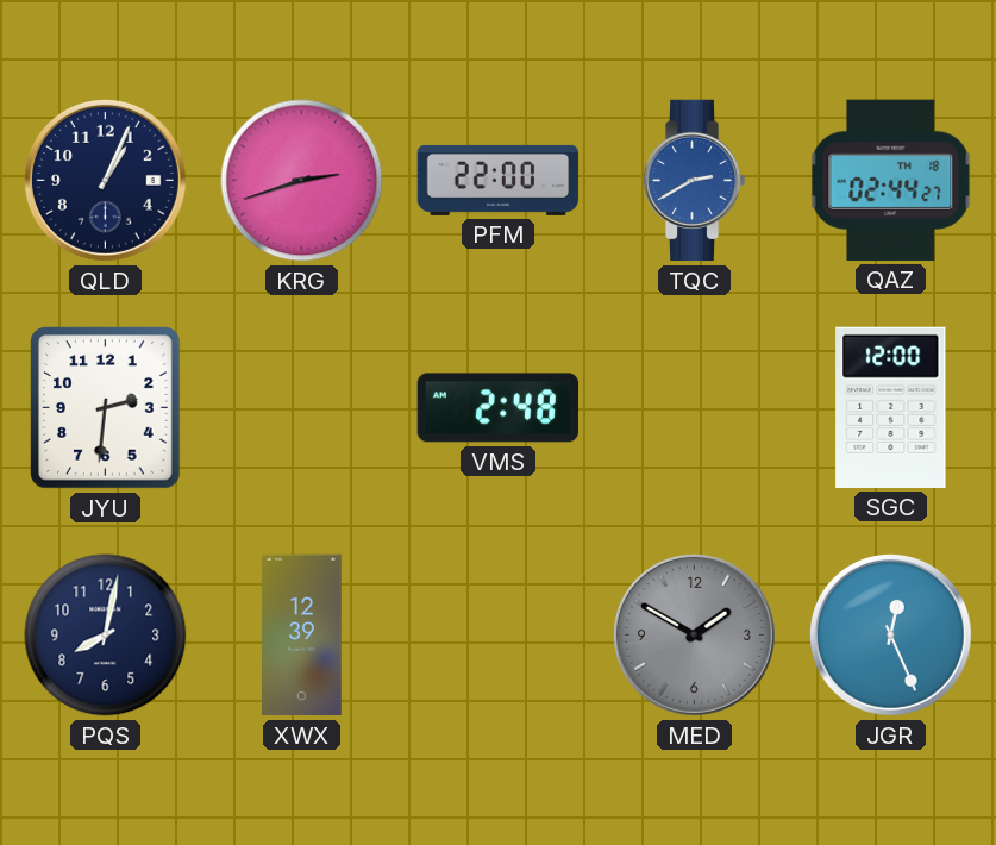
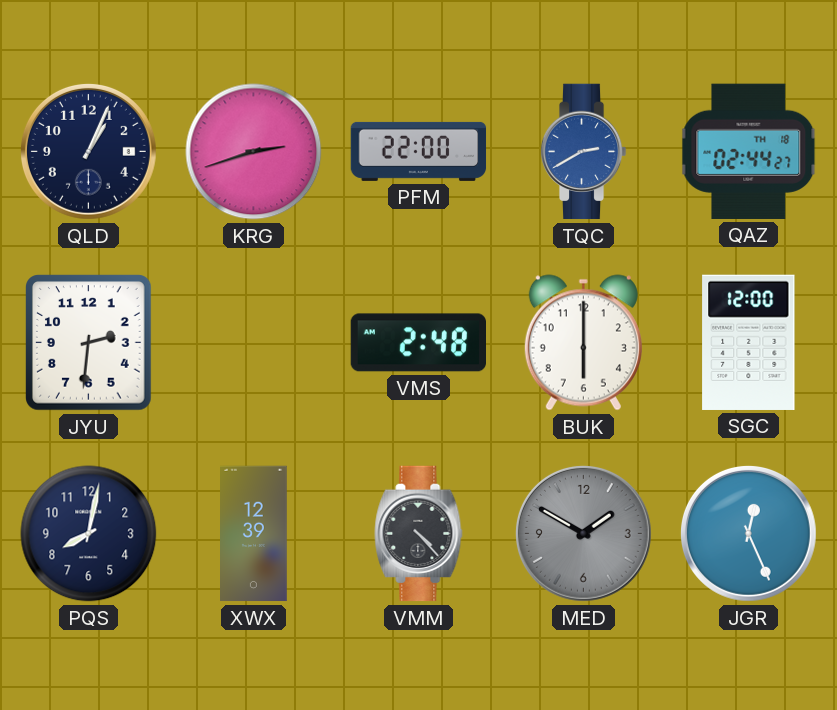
BUK: none -> 6:00 (583, 343)
VMM: none -> 4:23 (419, 534)
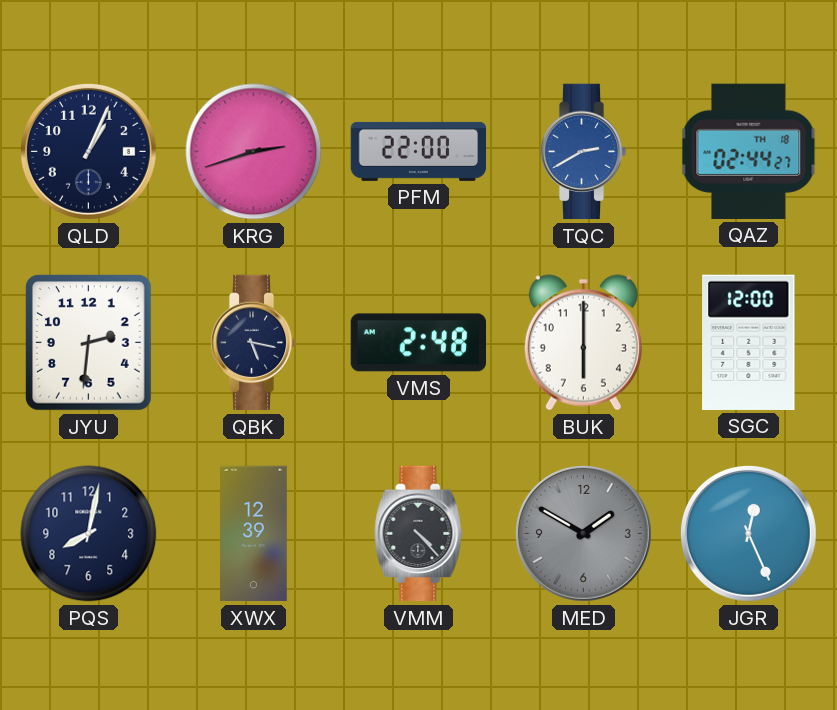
QBK: none -> 5:17 (253, 343)
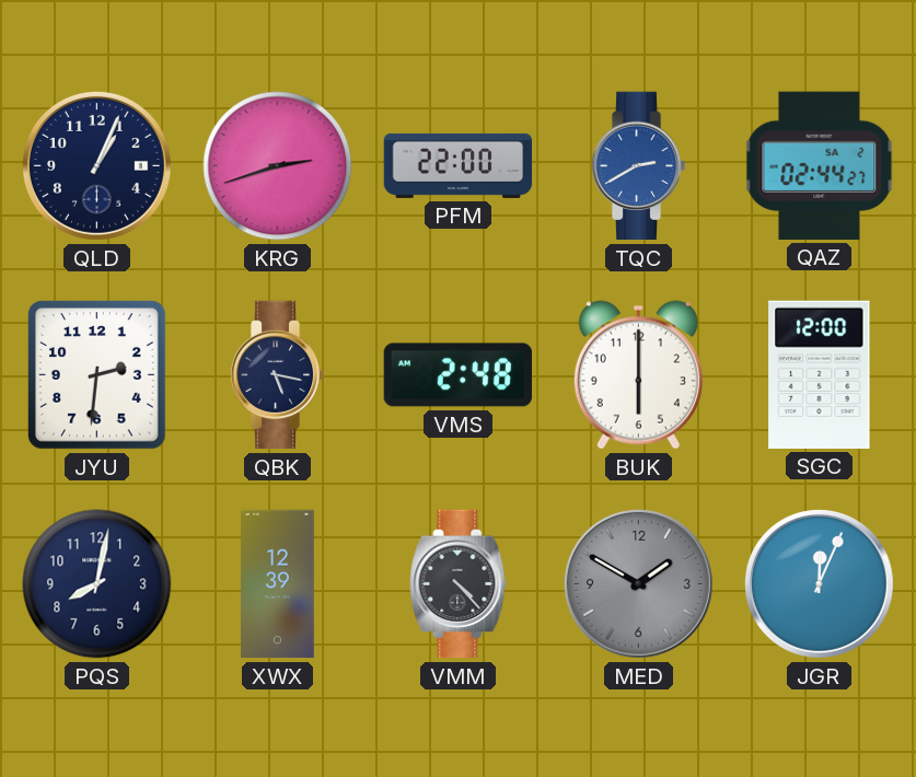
QAZ date: TH 18 -> SA 2 (820, 165)
JGR: 12:26 -> 12:04 (819, 583)
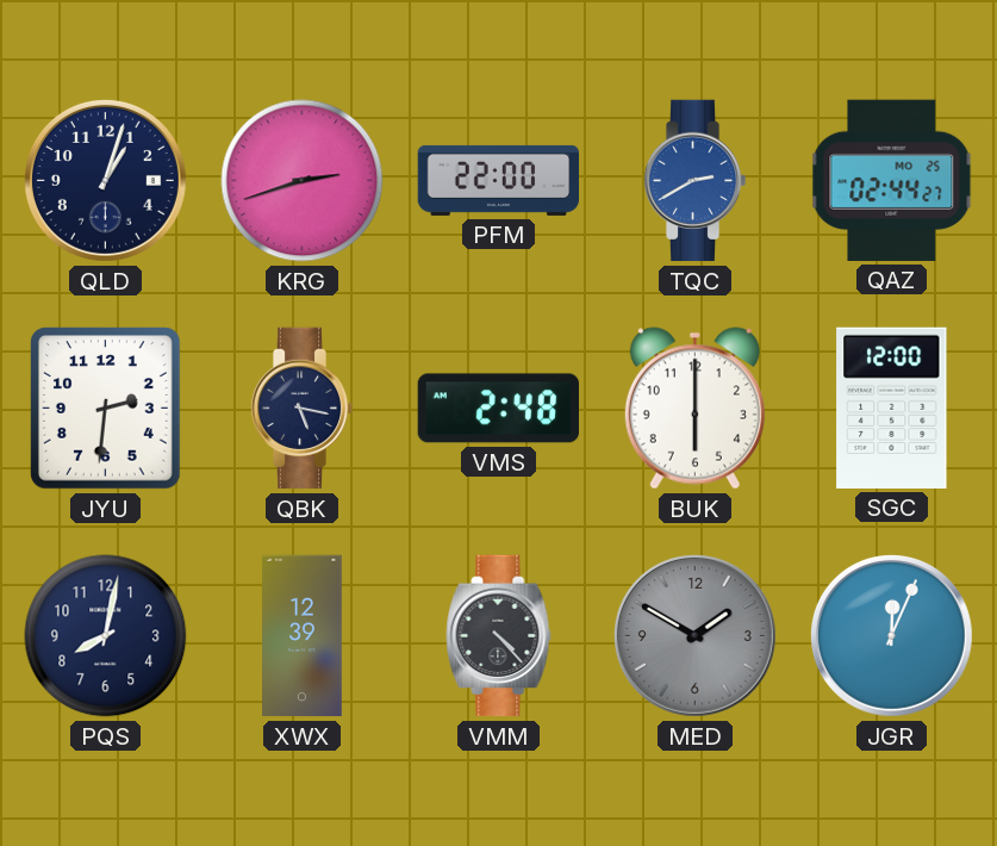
QLD: 1:04 -> 1:03 (105, 180)
QAZ date: SA 2 -> MO 25 (892, 180)
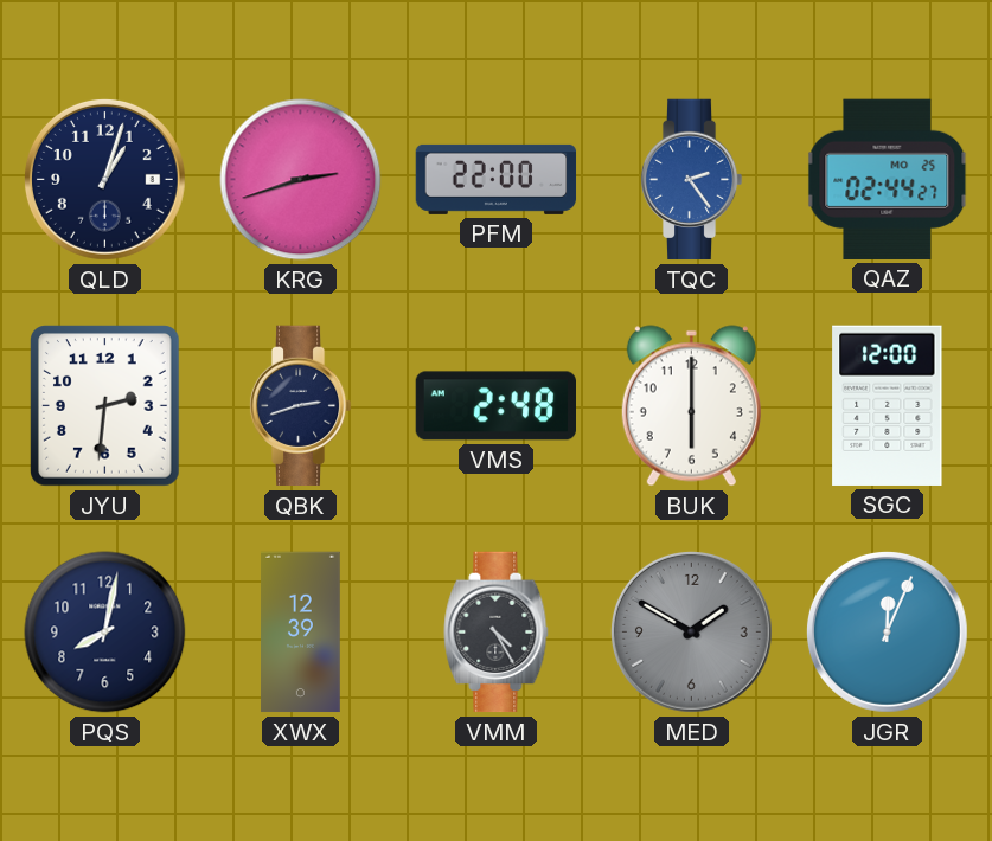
TQC: 2:40 -> 2:24 (691, 180)
QBK: 5:17 -> 2:42 (300, 406)
VMM: 4:23 -> 4:25 (497, 633)
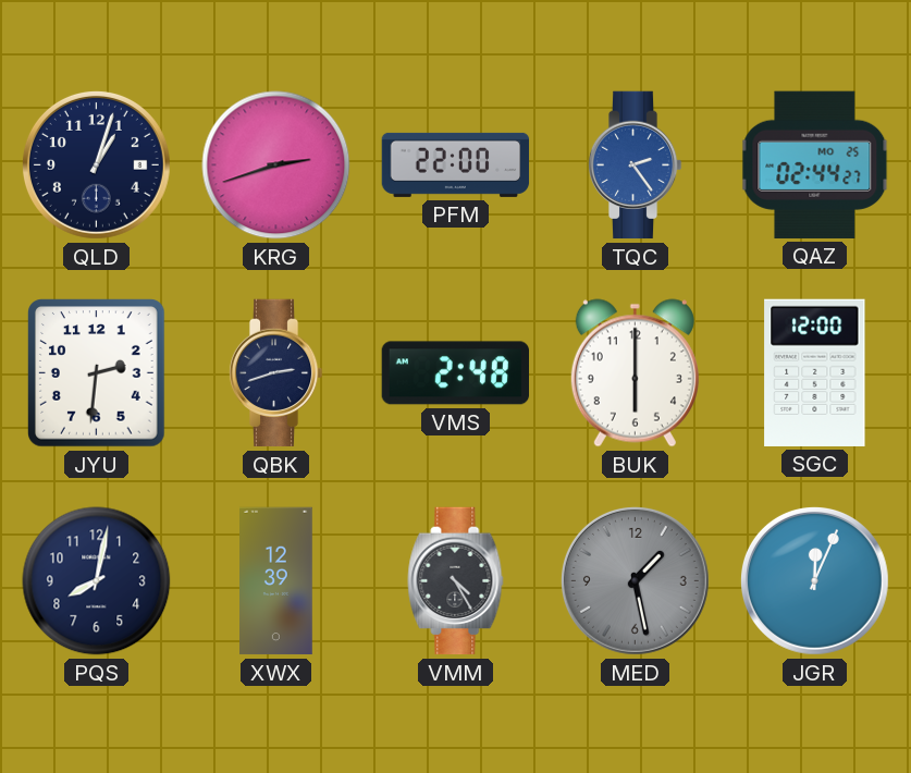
MED: 1:50 -> 1:28 (635, 580)
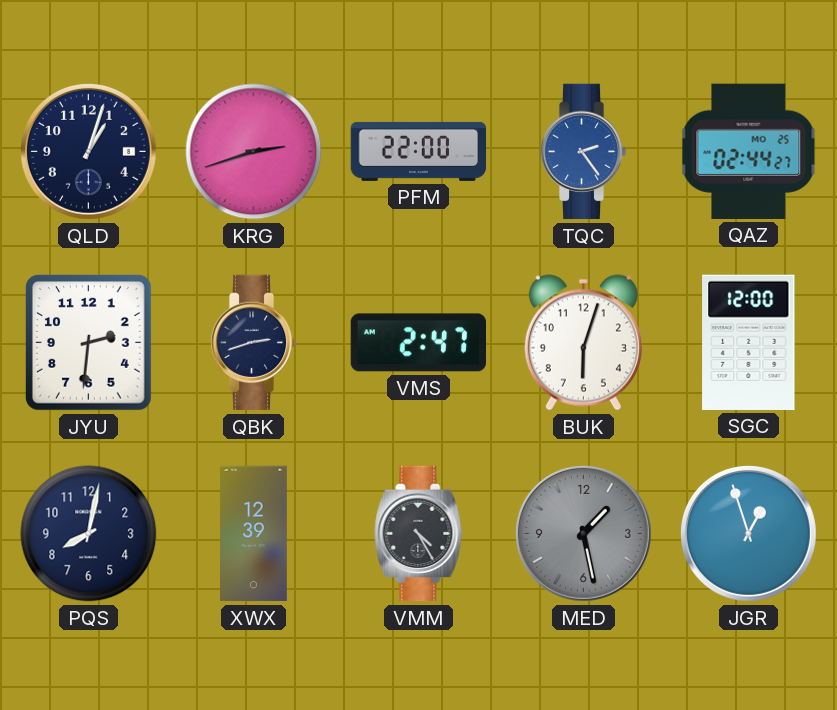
VMS: 2:48 -> 2:47 (418, 343)
BUK: 6:00 -> 6:03 (583, 343)
JGR: 12:04 -> 12:57 (748, 533)
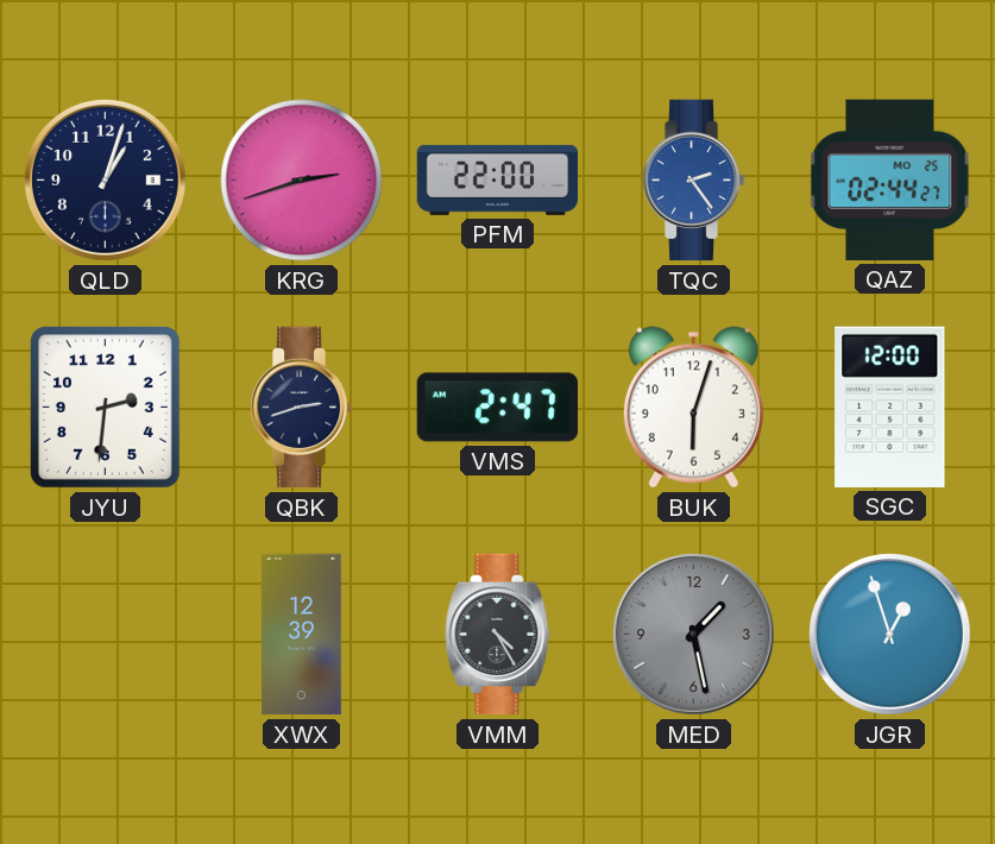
PQS: 8:02 -> none (89, 534)
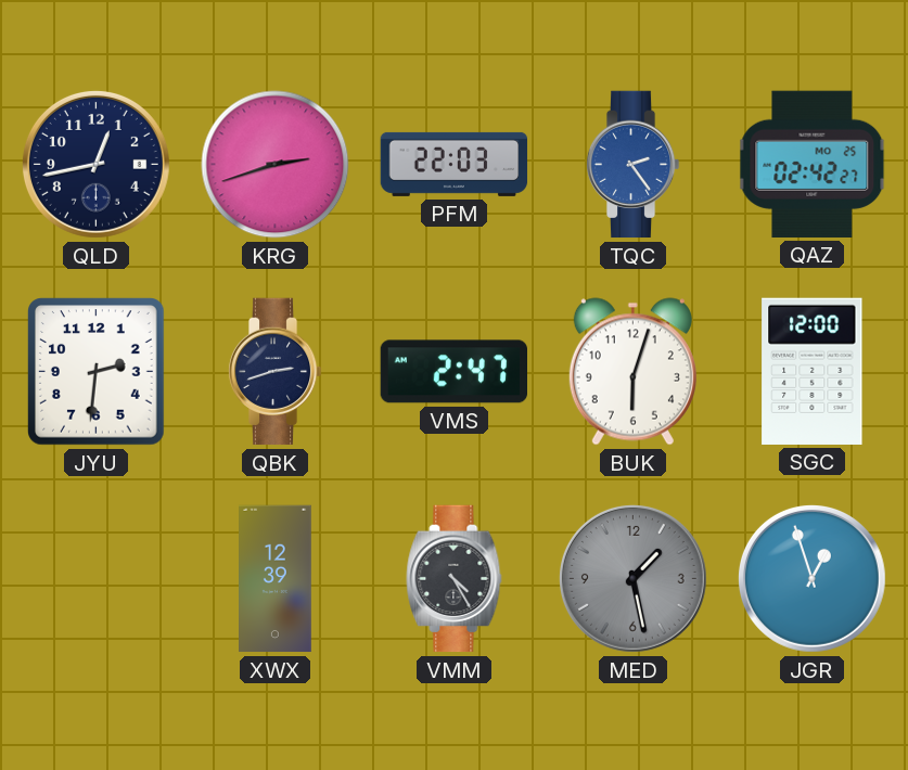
QLD: 1:03 -> 12:43 (95, 164)
PFM: 22:00 -> 22:03 (455, 164)
QAZ: 02:44 -> 02:42 (813, 164)
